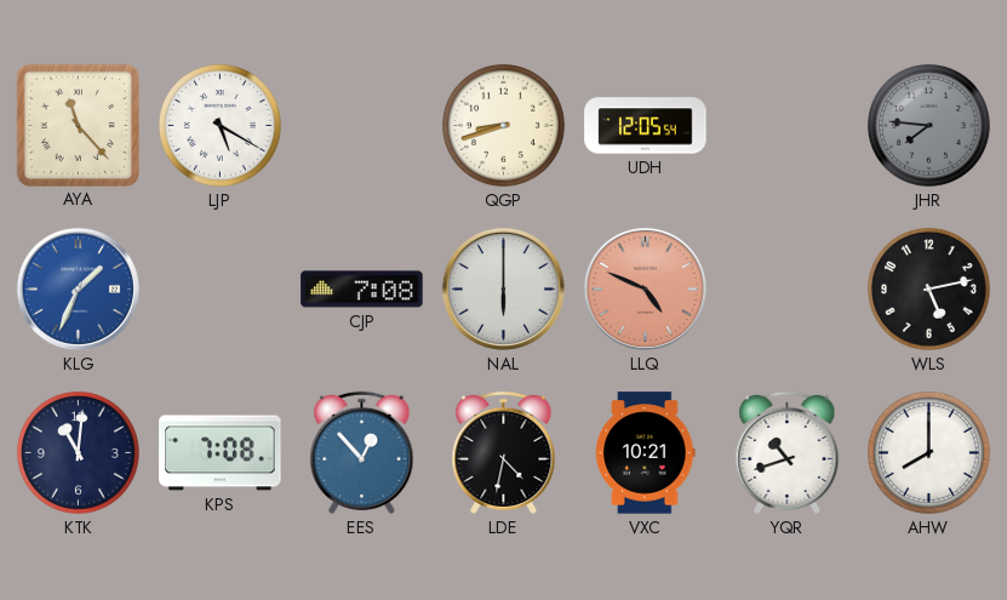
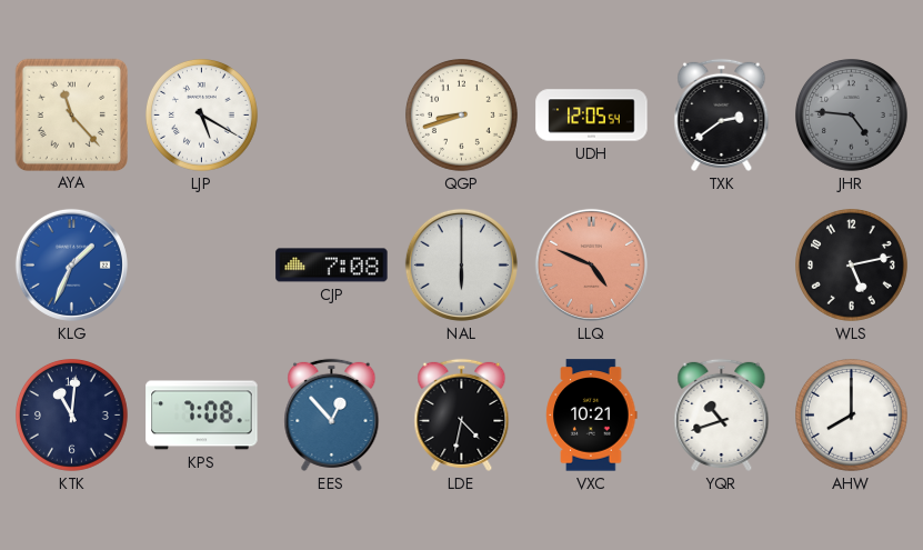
TXK: none -> 2:39 (722, 114)
JHR: 7:46 -> 4:46 (852, 116)
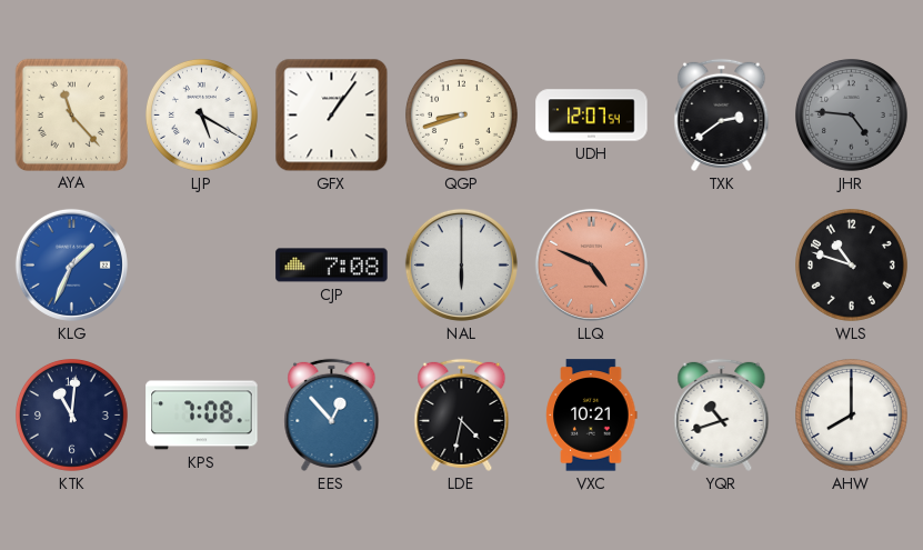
GFX: none -> 1:06 (332, 116)
UDH: 12:05 -> 12:07 (592, 116)
WLS: 5:13 -> 10:48 (852, 266)
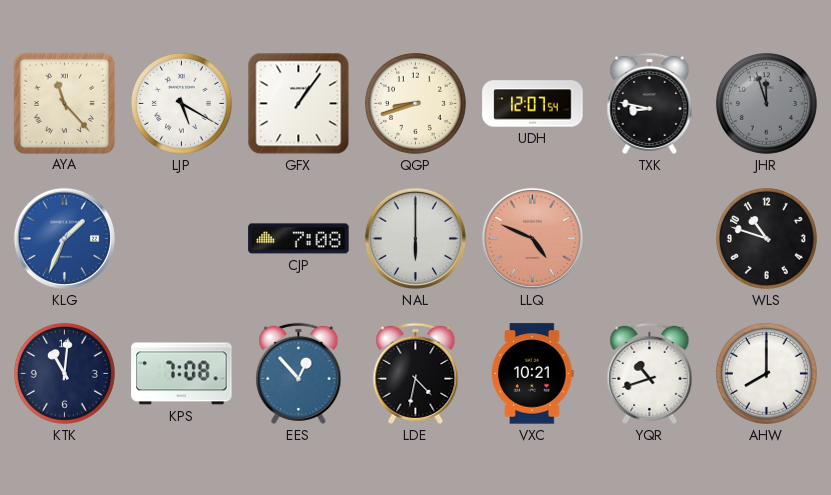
TXK: 2:39 -> 8:47 (650, 103)
JHR: 4:46 -> 11:57 (767, 104)
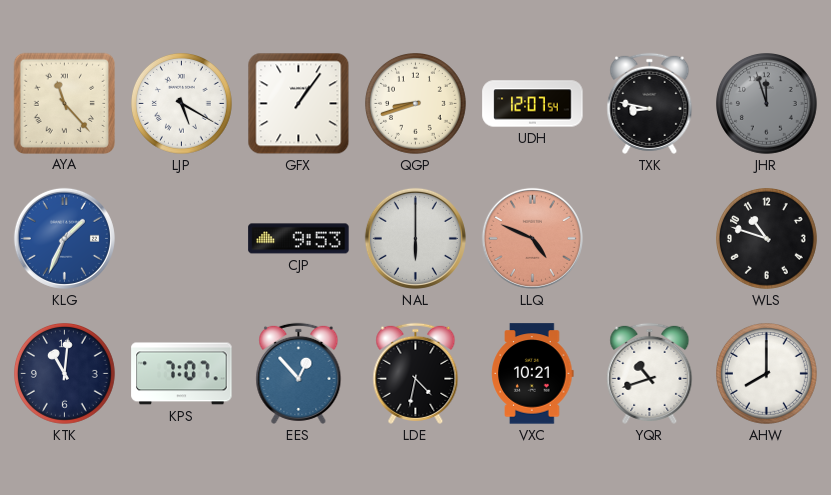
CJP: 7:08 -> 9:53 (299, 239)
KPS: 7:08 -> 7:07 (182, 374)
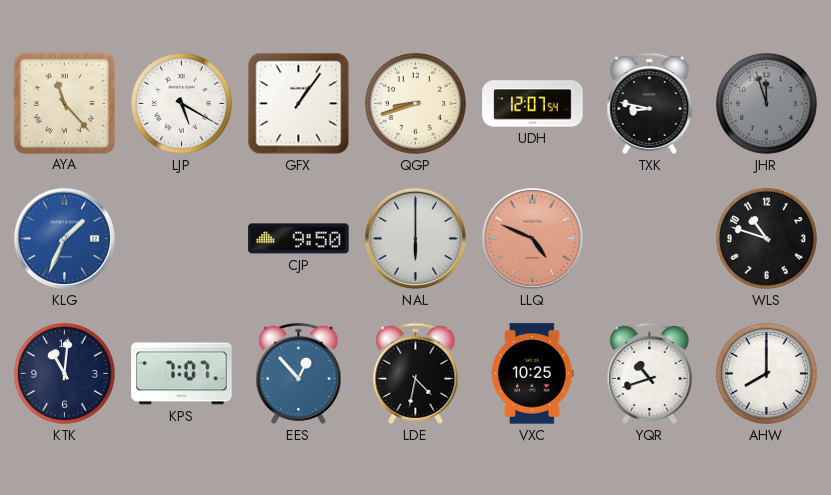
CJP: 9:53 -> 9:50 (299, 239)
VXC: 10:21 -> 10:25 (533, 374)
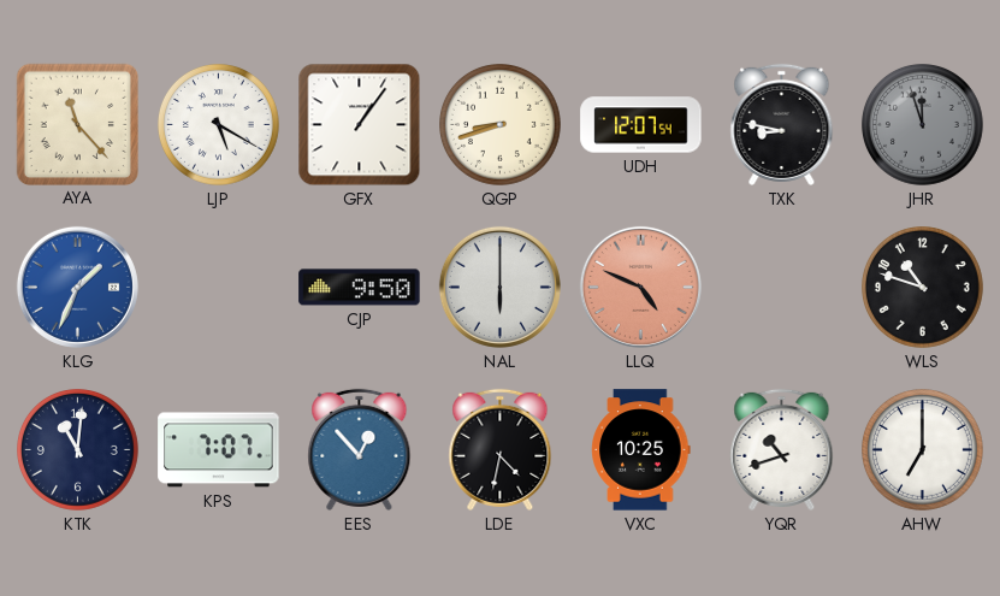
AHW: 8:00 -> 7:00 (923, 450)
